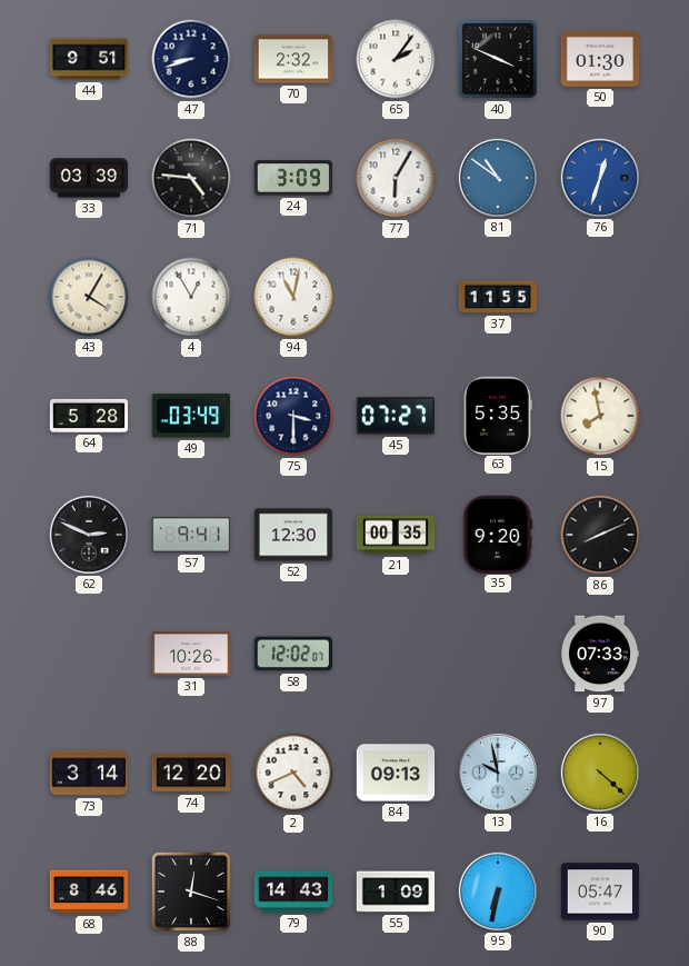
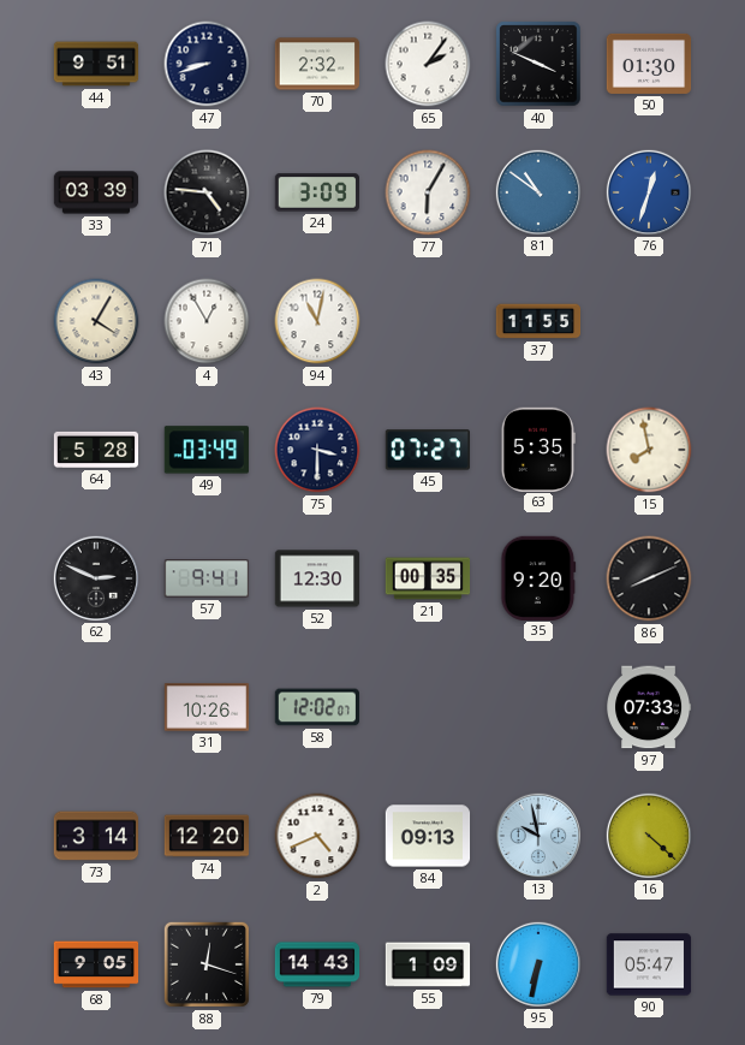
68: 8:46 -> 9:05 (96, 964)
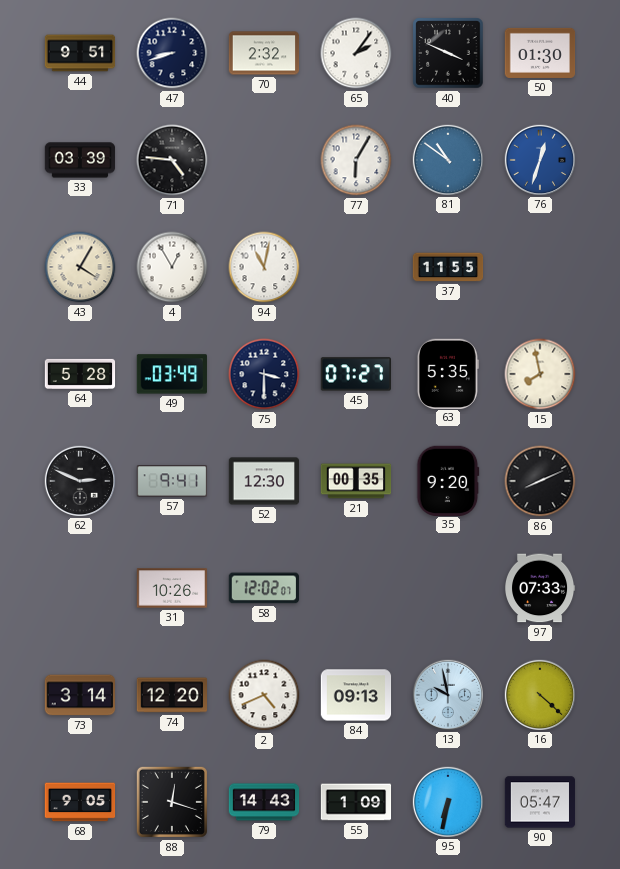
24: 3:09 -> none (317, 192)
